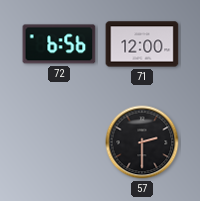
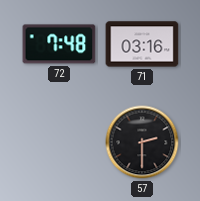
72: 6:56 -> 7:48 (59, 44)
71: 12:00 -> 03:16 (142, 44)
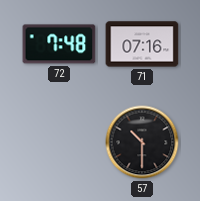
71: 03:16 -> 07:16 (142, 44)
57: 2:30 -> 10:30 (142, 142)
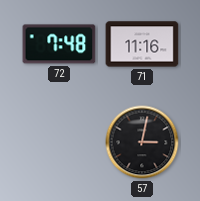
71: 07:16 -> 11:16 (142, 44)
57: 10:30 -> 3:02 (142, 142)
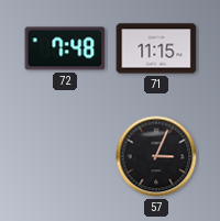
71: 11:16 -> 11:15 (156, 48)
57: 3:02 -> 3:04 (156, 156)
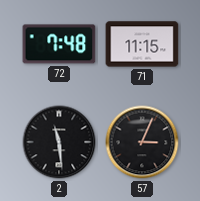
2: none -> 11:29 (59, 142)
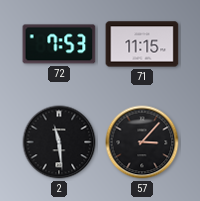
72: 7:48 -> 7:53 (59, 44)
57: 3:04 -> 3:07 (142, 142)
